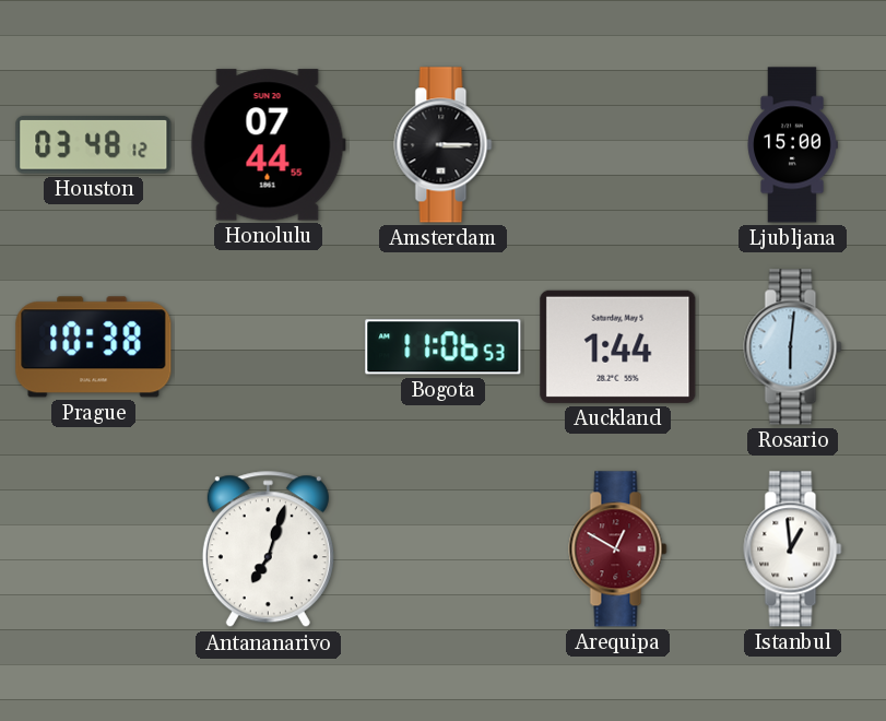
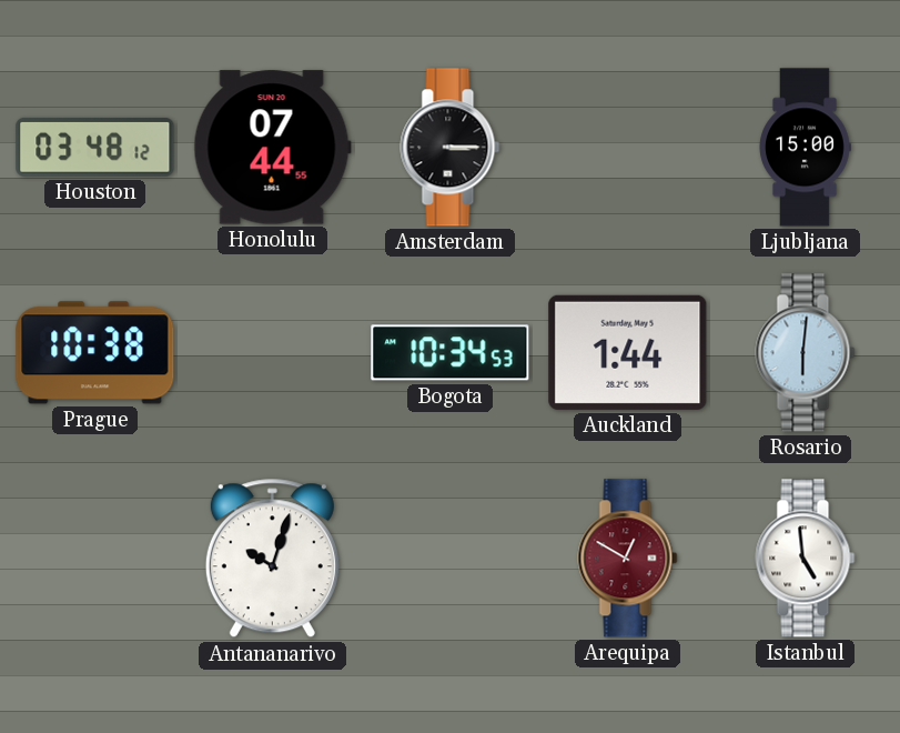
Bogota: 11:06 -> 10:34 (451, 353)
Antananarivo: 7:03 -> 10:03 (272, 559)
Istanbul: 12:59 -> 4:59 (806, 559)
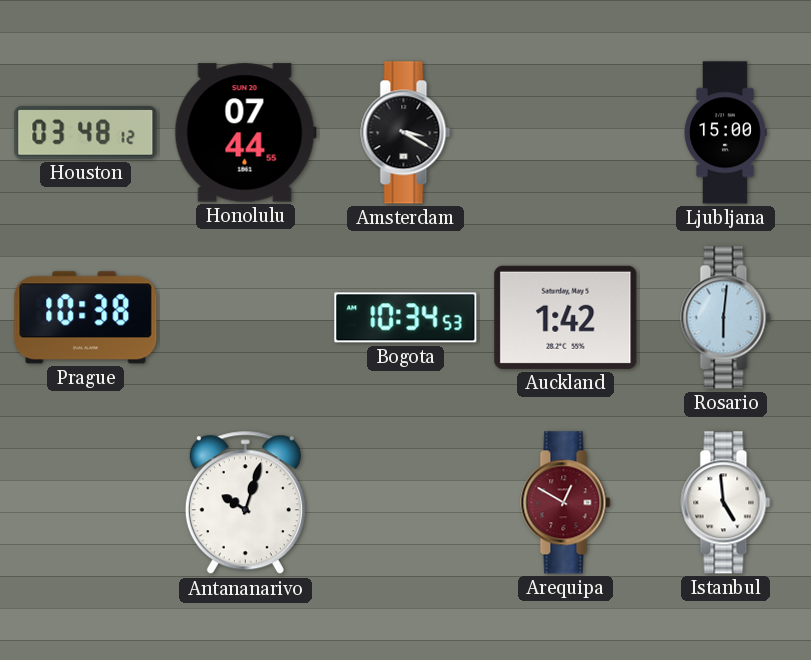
Amsterdam: 3:15 -> 3:20 (406, 133)
Auckland: 1:44 -> 1:42 (566, 317)
